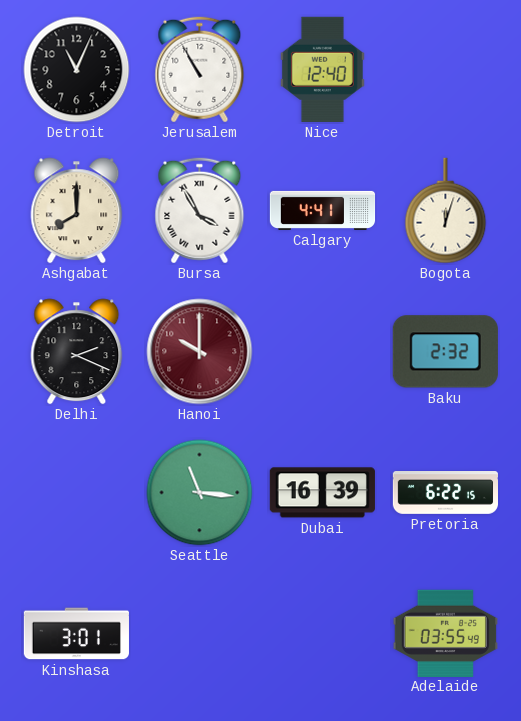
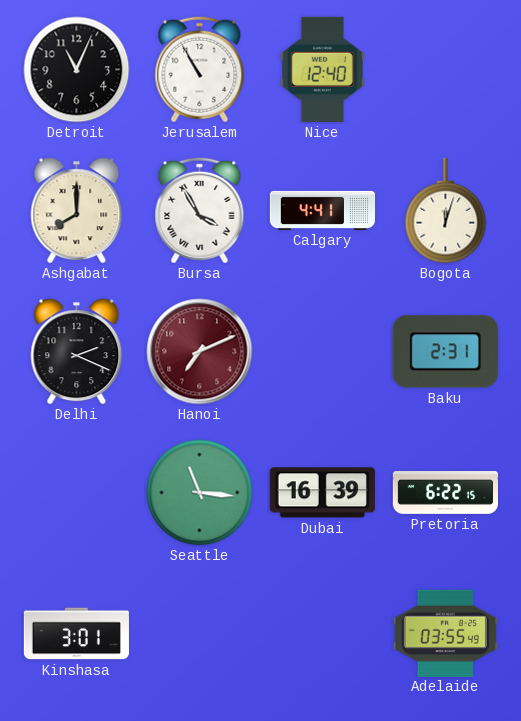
Hanoi: 10:00 -> 7:11 (200, 352)
Baku: 2:32 -> 2:31 (445, 352)
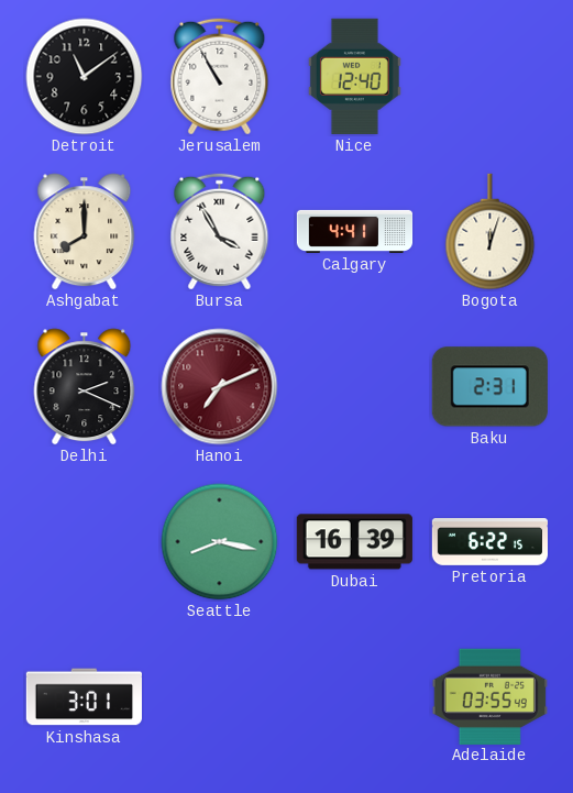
Detroit: 11:04 -> 11:09 (85, 77)
Seattle: 11:16 -> 8:17 (220, 542)
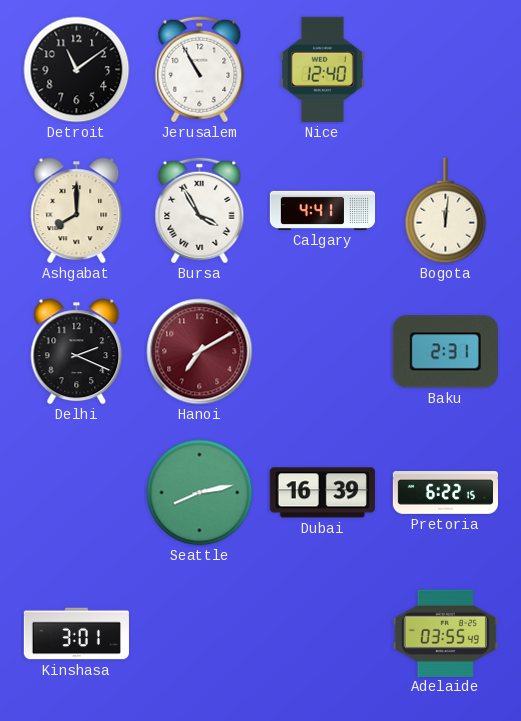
Bogota: 12:03 -> 12:01 (446, 211)
Hanoi: 7:11 -> 7:10 (200, 352)
Seattle: 8:17 -> 8:13 (200, 493)
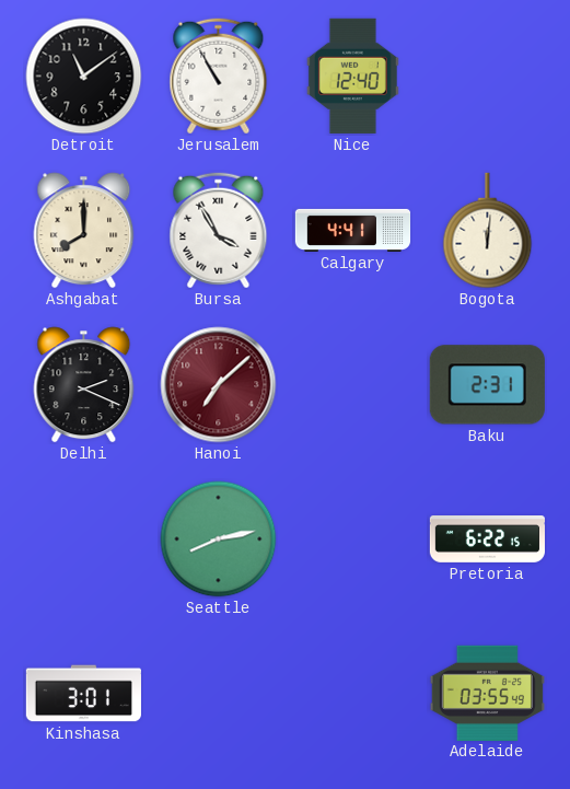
Hanoi: 7:10 -> 7:08 (219, 385)
Dubai: 16:39 -> none (322, 493)
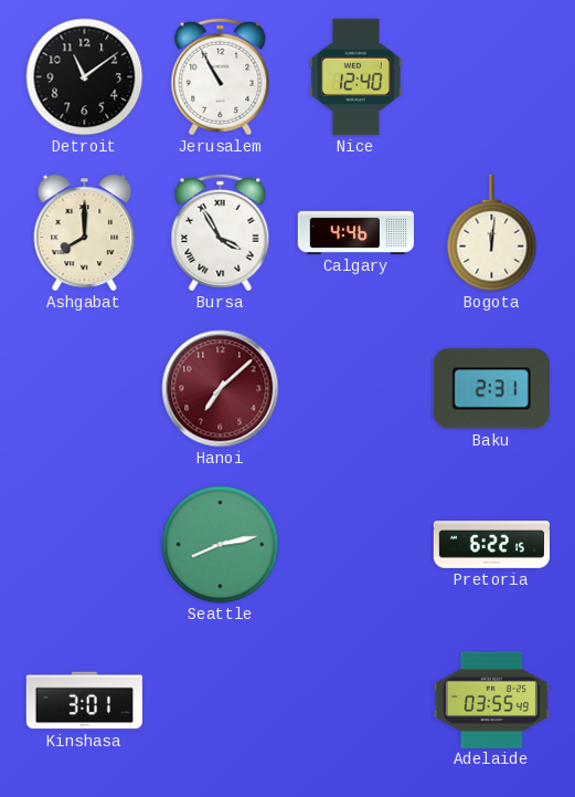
Calgary: 4:41 -> 4:46 (356, 232)
Delhi: 2:19 -> none (84, 385)
